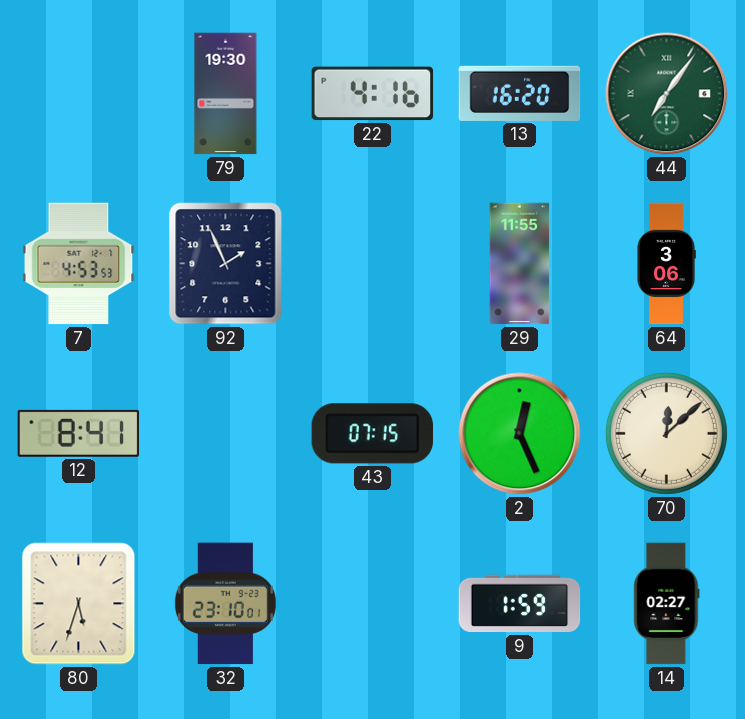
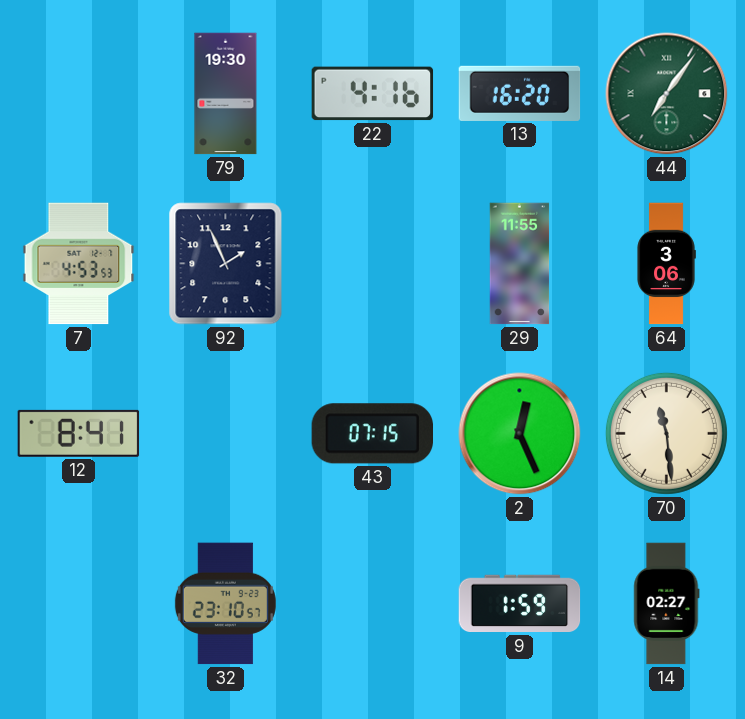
70: 12:08 -> 11:29 (666, 433)
80: 5:33 -> none (79, 604)
32: 23:10:01 -> 23:10:57 (225, 604)
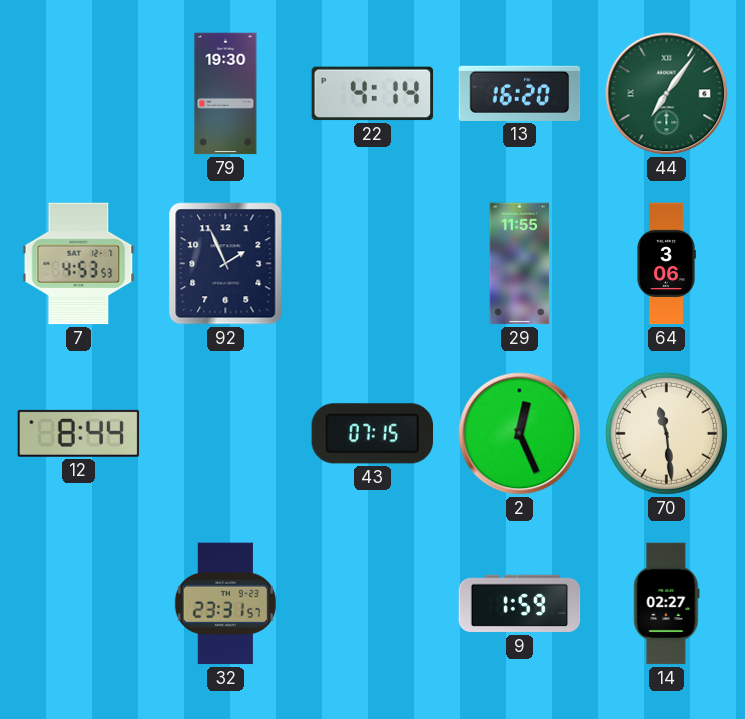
22: 4:16 -> 4:14 (373, 94)
12: 8:41 -> 8:44 (79, 433)
32: 23:10 -> 23:31 (225, 604)
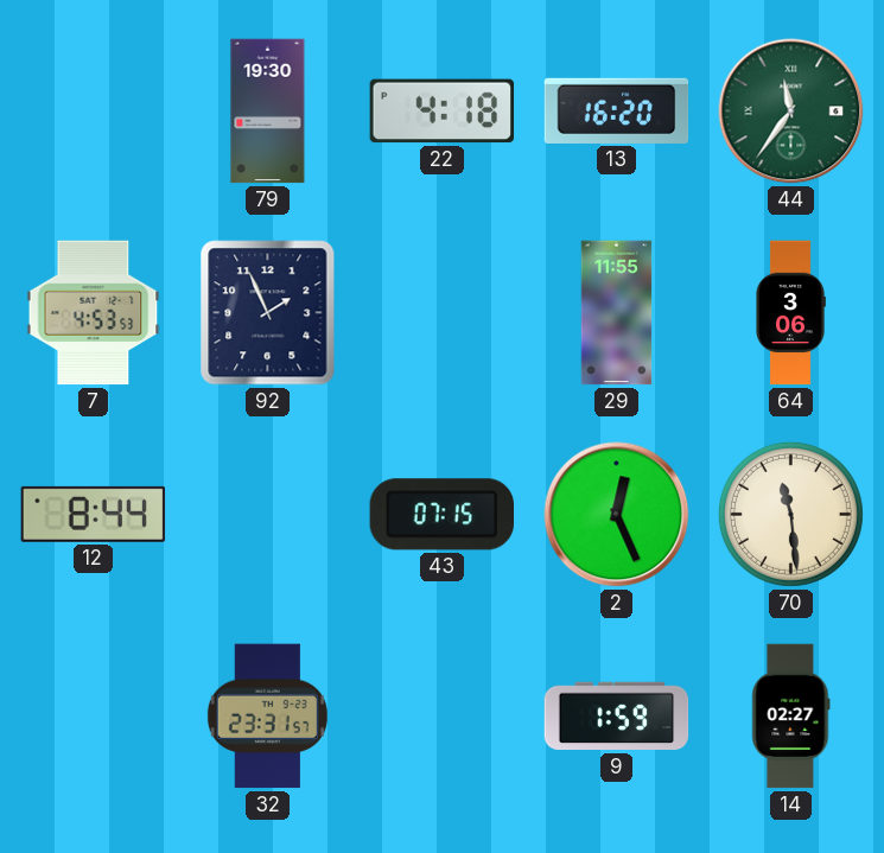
22: 4:14 -> 4:18 (443, 112)
44: 7:06 -> 11:36 (791, 112)
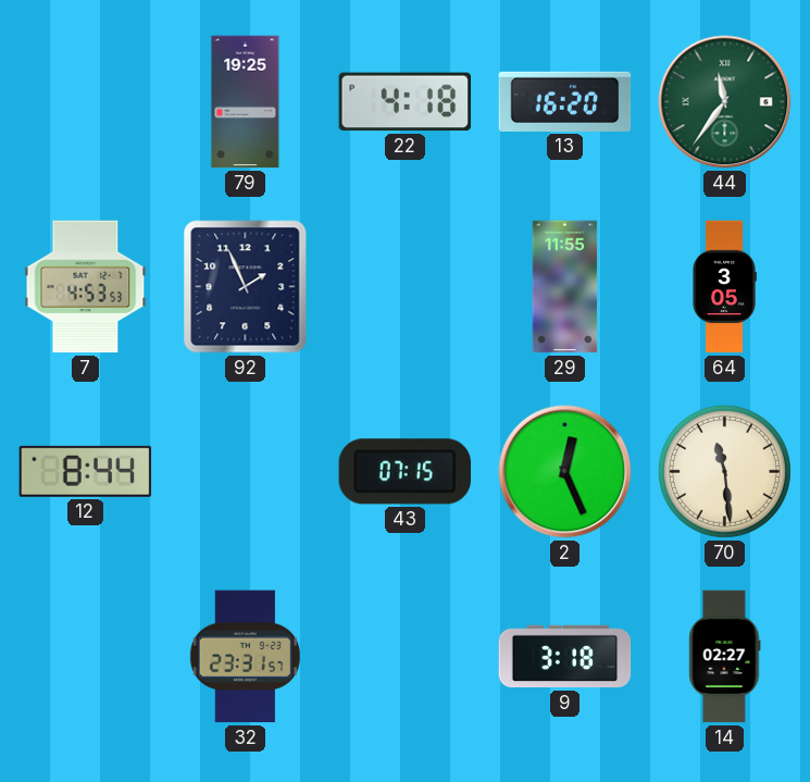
79: 19:30 -> 19:25 (246, 102)
64: 3:06 -> 3:05 (724, 287)
9: 1:59 -> 3:18 (565, 657)
